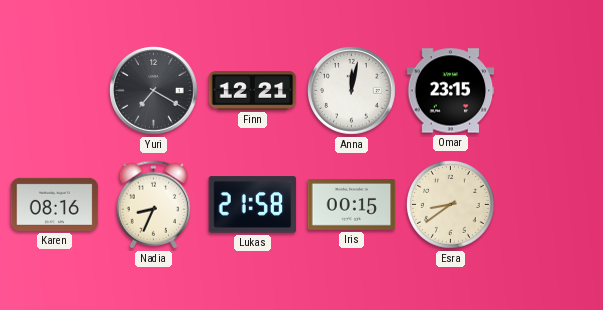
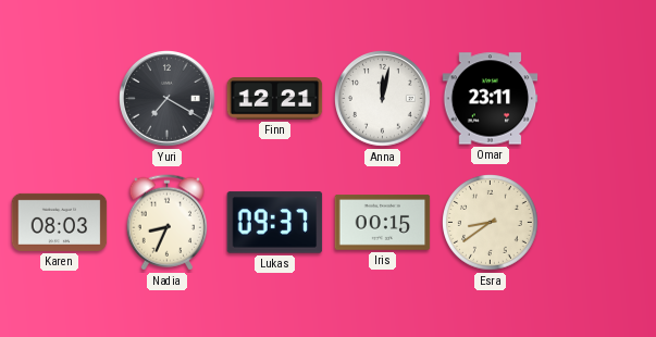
Omar: 23:15 -> 23:11 (491, 99)
Karen: 08:16 -> 08:03 (60, 222)
Lukas: 21:58 -> 09:37 (275, 223)
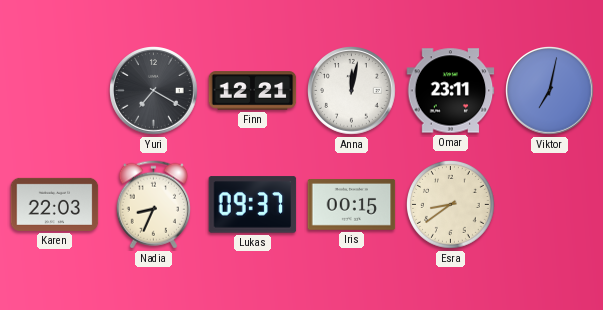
Viktor: none -> 7:02 (550, 91)
Karen: 08:03 -> 22:03 (55, 204)
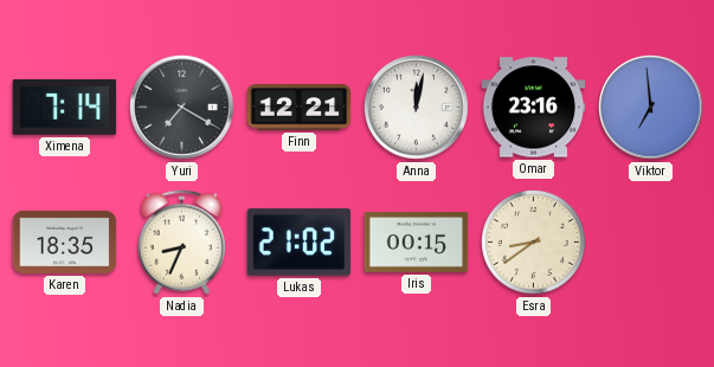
Ximena: none -> 7:14 (65, 107)
Omar: 23:11 -> 23:16 (534, 108)
Viktor: 7:02 -> 6:59 (651, 108)
Karen: 22:03 -> 18:35 (65, 242)
Lukas: 09:37 -> 21:02 (300, 243)
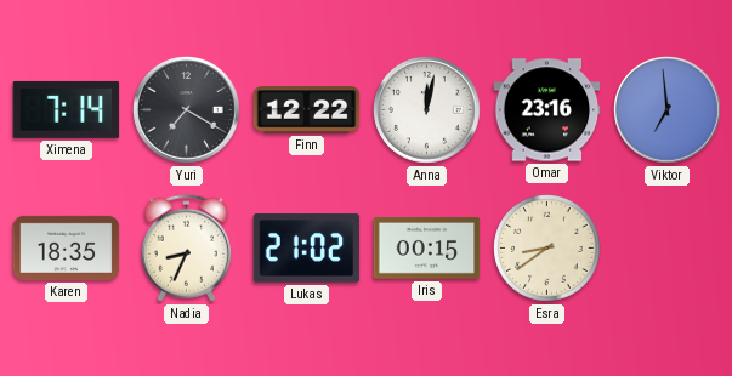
Finn: 12:21 -> 12:22 (307, 110)
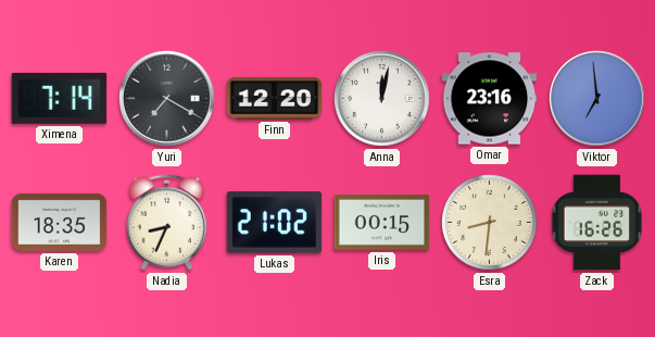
Finn: 12:22 -> 12:20 (275, 99)
Esra: 8:39 -> 8:31 (490, 223)
Zack: none -> 16:26 (597, 223)
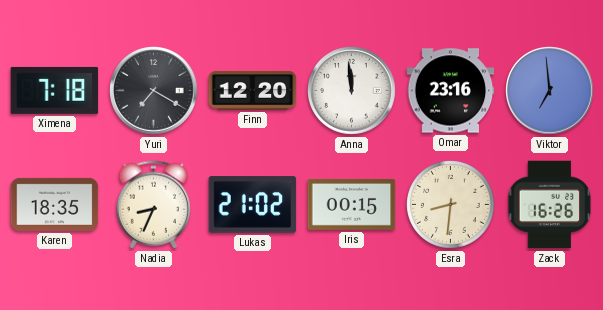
Ximena: 7:14 -> 7:18 (55, 90)
Anna: 12:02 -> 11:59 (352, 91)
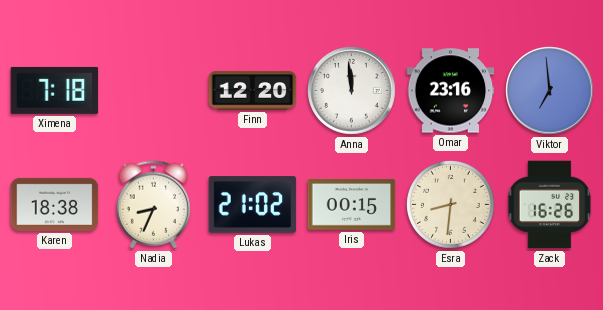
Yuri: 7:20 -> none (154, 91)
Karen: 18:35 -> 18:38 (55, 204)
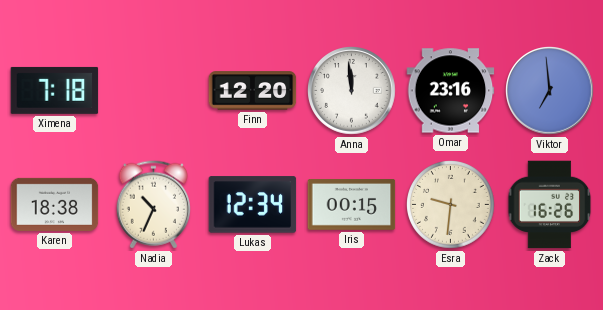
Nadia: 8:34 -> 10:34 (153, 205)
Lukas: 21:02 -> 12:34 (253, 205)
Esra: 8:31 -> 9:31 (451, 205)
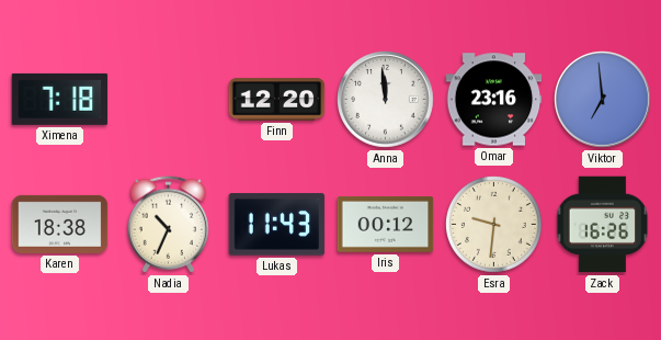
Lukas: 12:34 -> 11:43 (277, 225)
Iris: 00:15 -> 00:12 (386, 225)
